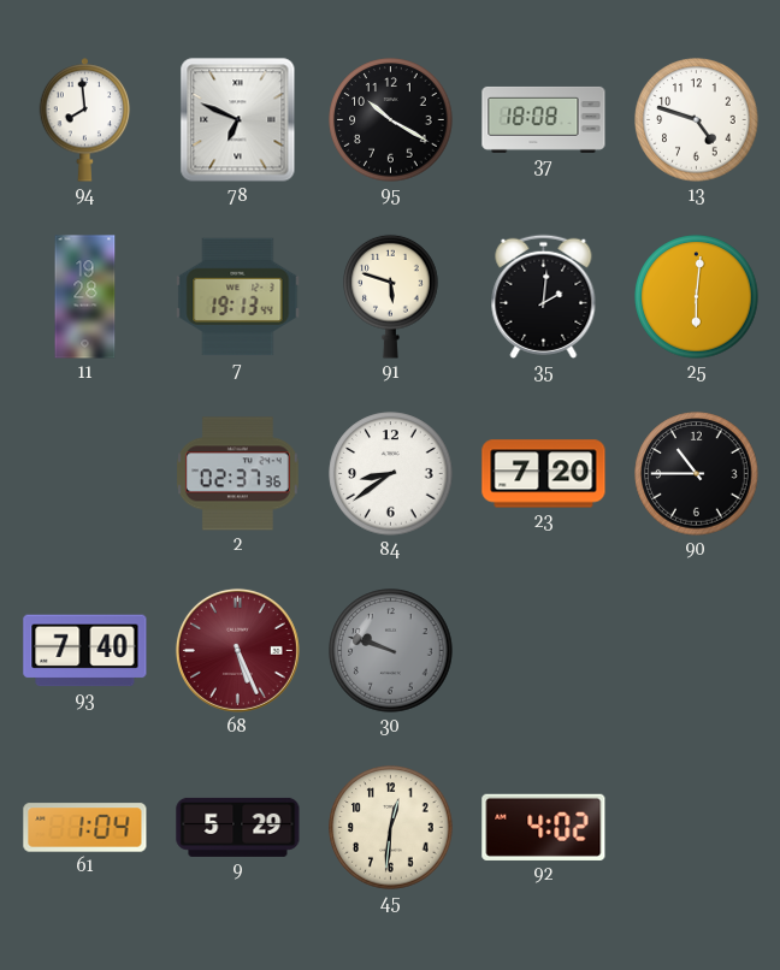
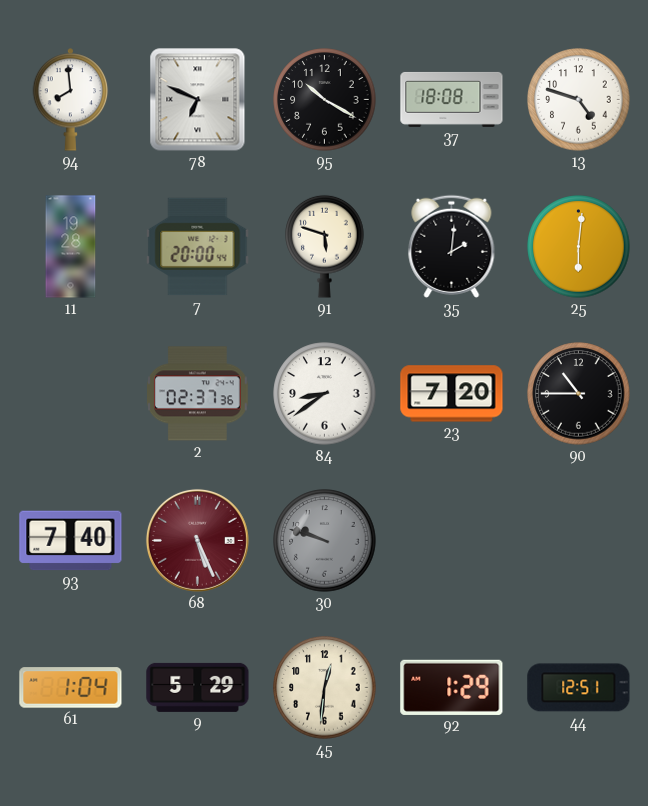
7: 19:13 -> 20:00 (198, 247)
92: 4:02 -> 1:29 (452, 687)
44: none -> 12:51 (579, 688)
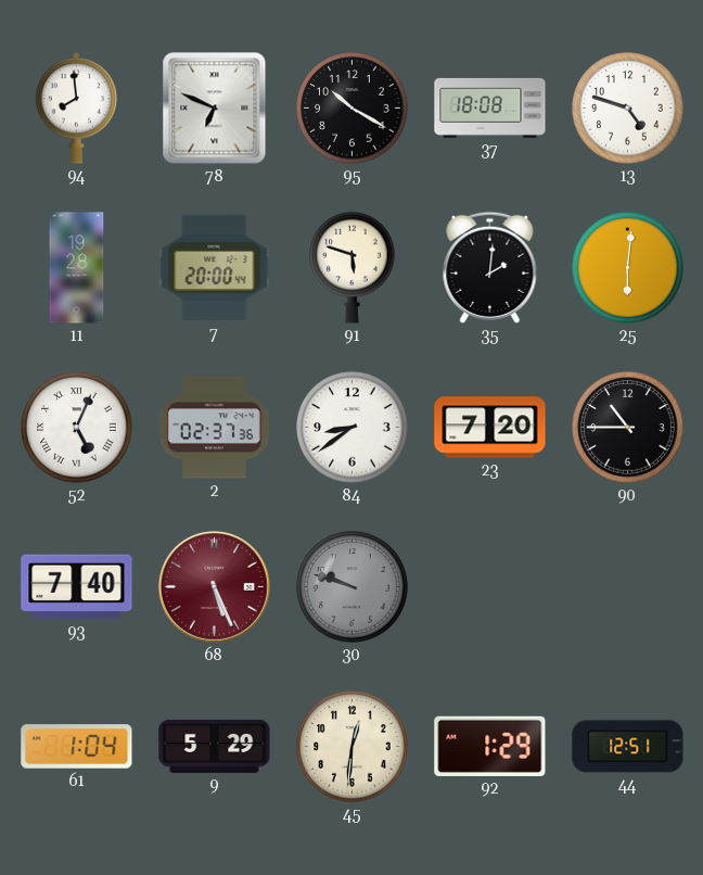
52: none -> 5:04 (77, 428)
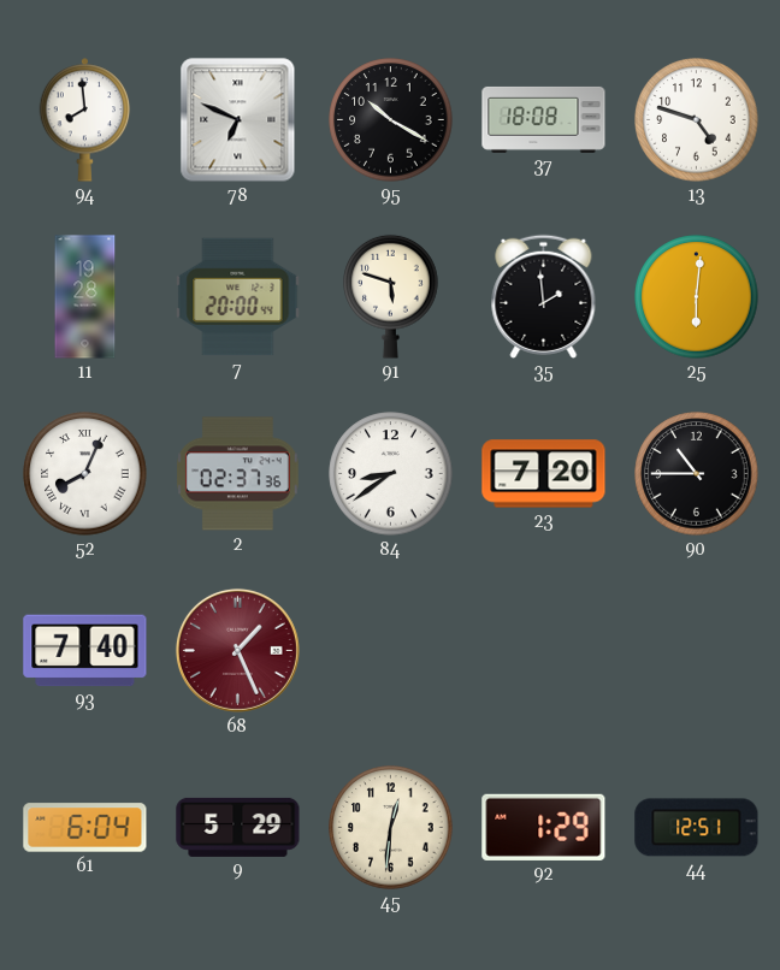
35: 2:01 -> 1:59 (544, 296)
52: 5:04 -> 8:04 (85, 474)
68: 5:26 -> 1:26 (237, 650)
30: 9:48 -> none (353, 587)
61: 1:04 -> 6:04 (85, 828)
